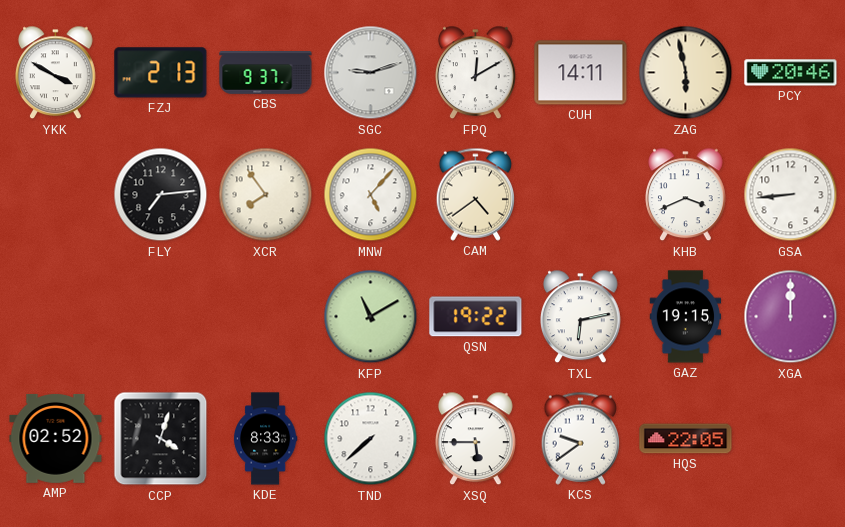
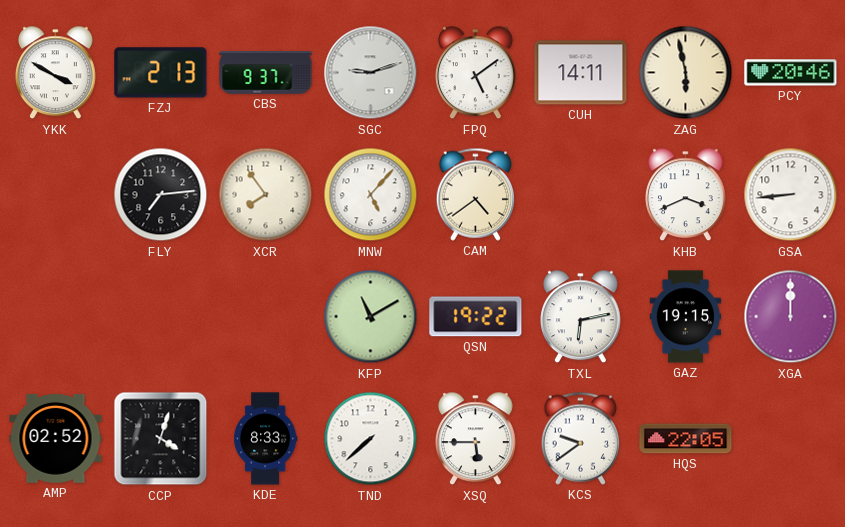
FPQ: 12:10 -> 5:09 (476, 73)
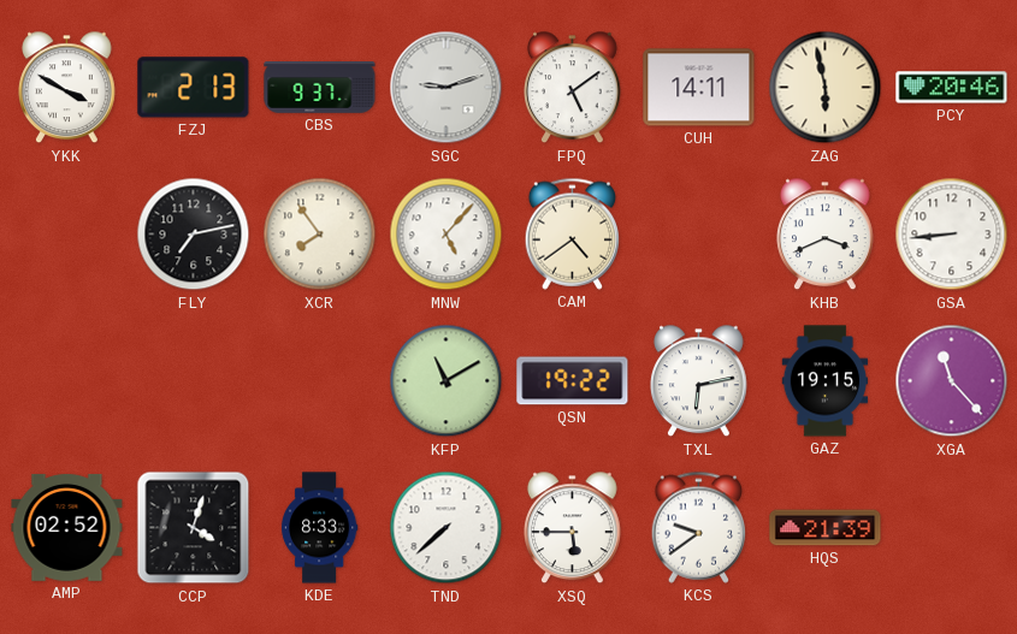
FLY: 7:14 -> 7:13 (194, 235)
XGA: 12:00 -> 11:23 (952, 381)
HQS: 22:05 -> 21:39 (826, 528)
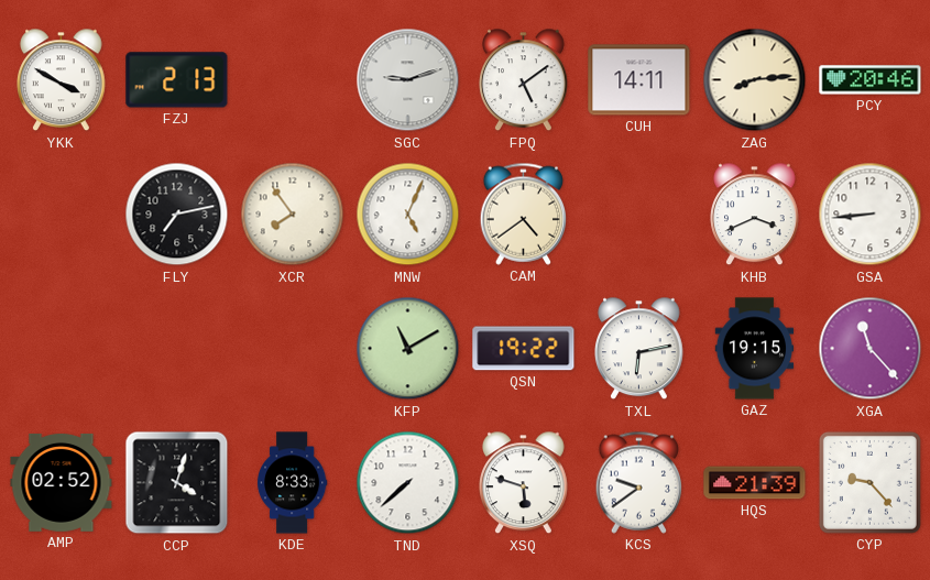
CBS: 9:37 -> none (320, 88)
ZAG: 5:58 -> 8:14 (755, 80)
MNW: 5:07 -> 5:04 (408, 215)
XSQ: 5:45 -> 5:48 (524, 483)
CYP: none -> 9:23 (869, 482)
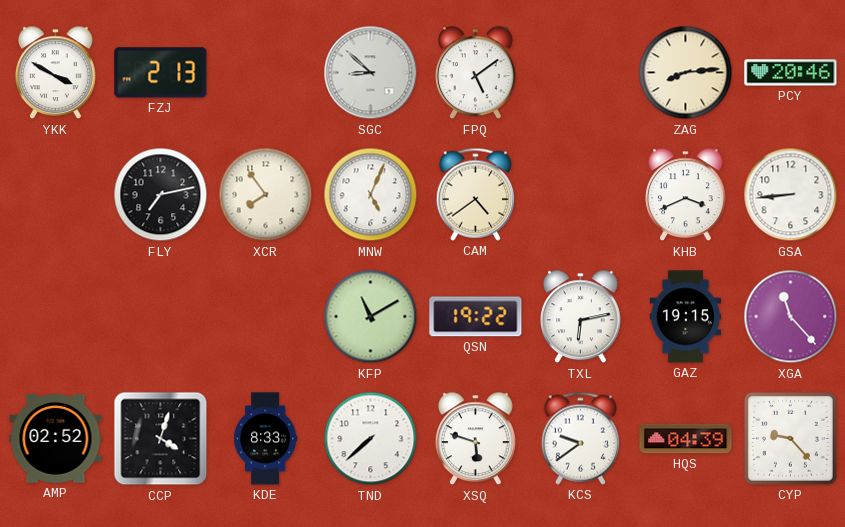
SGC: 9:12 -> 8:52 (371, 73)
CUH: 14:11 -> none (639, 80)
HQS: 21:39 -> 04:39 (686, 439)
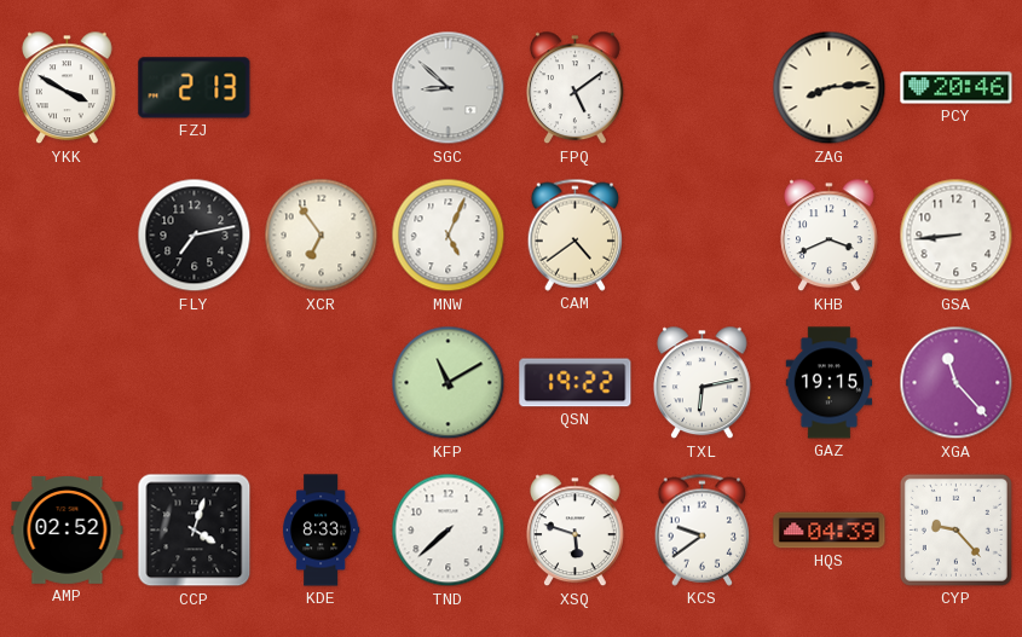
XCR: 7:54 -> 6:54 (322, 236)
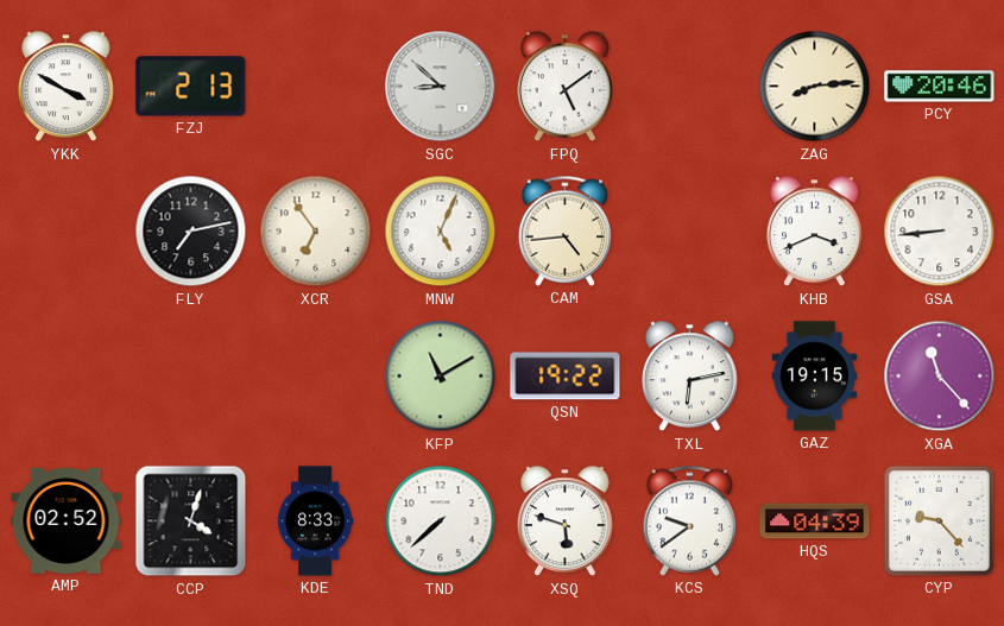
CAM: 4:39 -> 4:44 (566, 230)
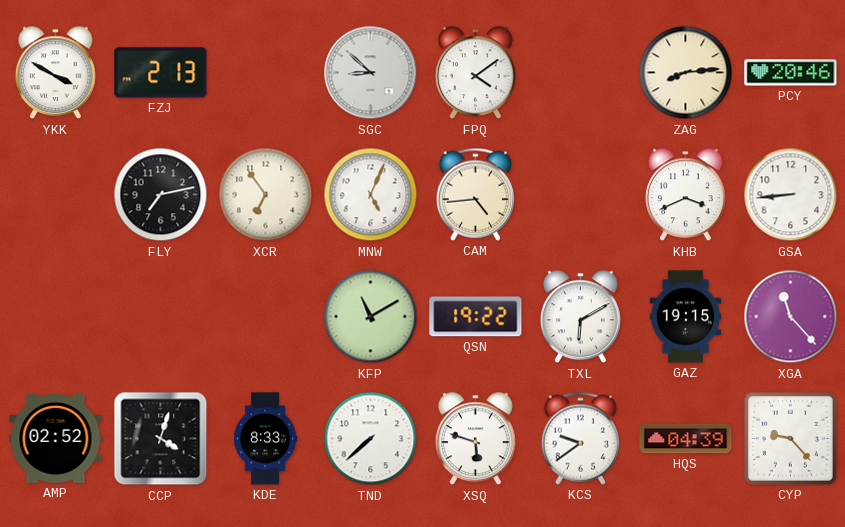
FPQ: 5:09 -> 4:09 (476, 73)
TXL: 6:13 -> 6:10 (581, 317)
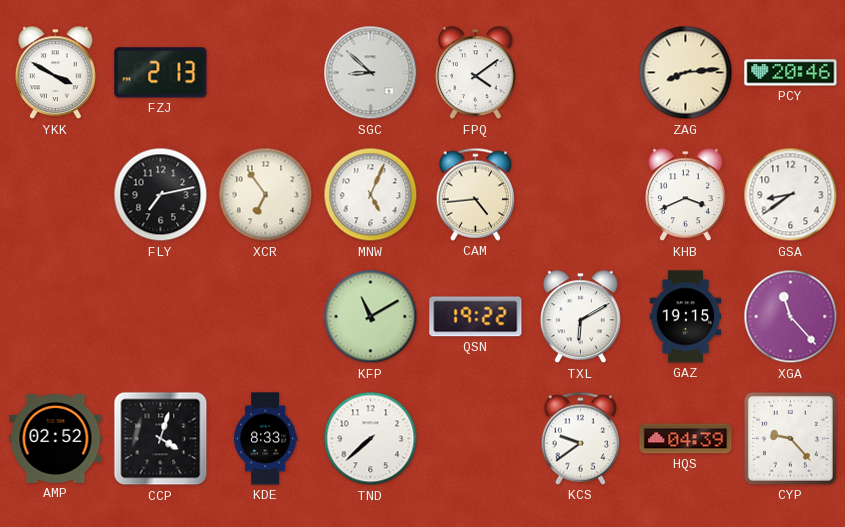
GSA: 8:44 -> 8:39 (791, 195)
XSQ: 5:48 -> none (476, 439)
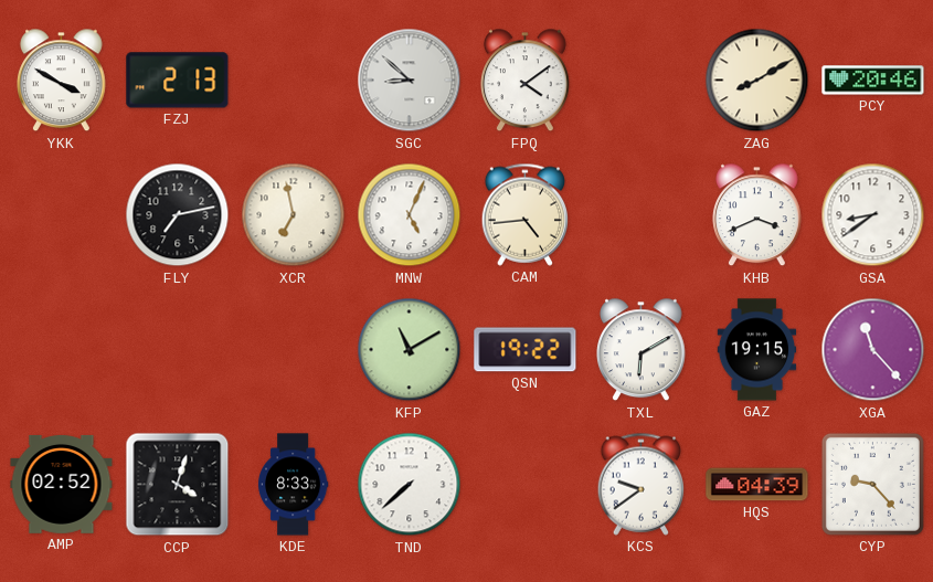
ZAG: 8:14 -> 8:10 (757, 81)
XCR: 6:54 -> 6:58 (294, 215)
